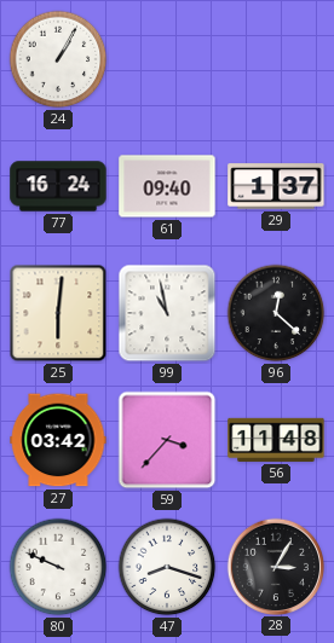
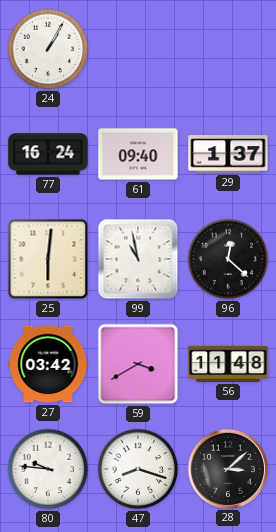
59: 3:37 -> 3:40 (138, 364)
80: 9:49 -> 9:46 (48, 469)
28: 3:05 -> 3:08 (227, 468)
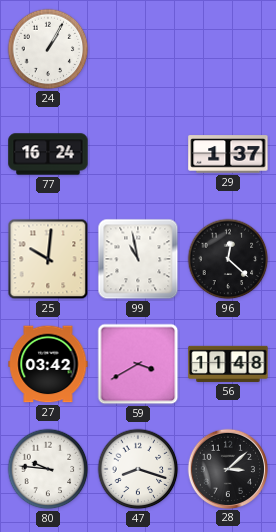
61: 09:40 -> none (138, 154)
25: 6:01 -> 10:01 (48, 259)
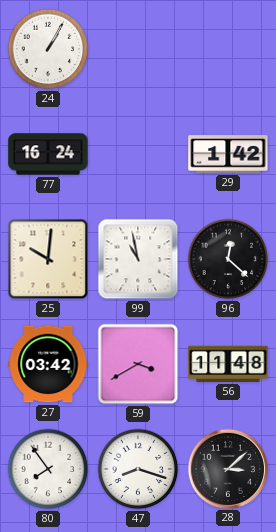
29: 1:37 -> 1:42 (228, 154)
80: 9:46 -> 7:54 (48, 469)
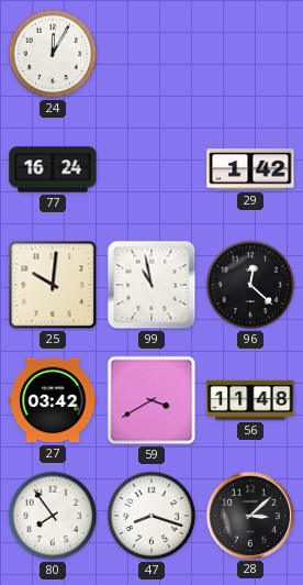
24: 1:05 -> 12:05 (53, 54)
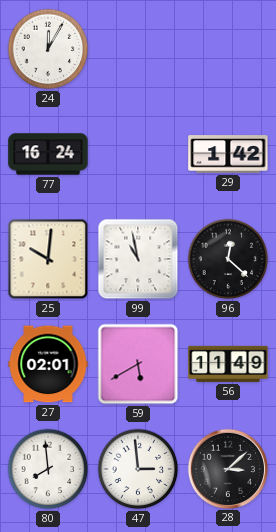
27: 03:42 -> 02:01 (48, 364)
59: 3:40 -> 5:40 (138, 364)
56: 11:48 -> 11:49 (228, 364)
80: 7:54 -> 7:59 (48, 469)
47: 8:18 -> 2:59 (138, 469)
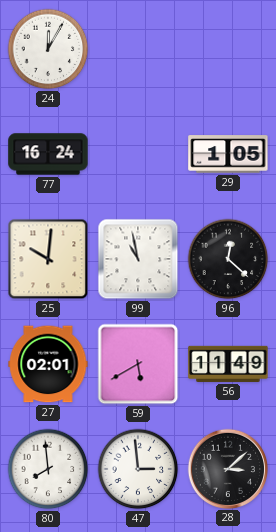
29: 1:42 -> 1:05 (228, 154)
